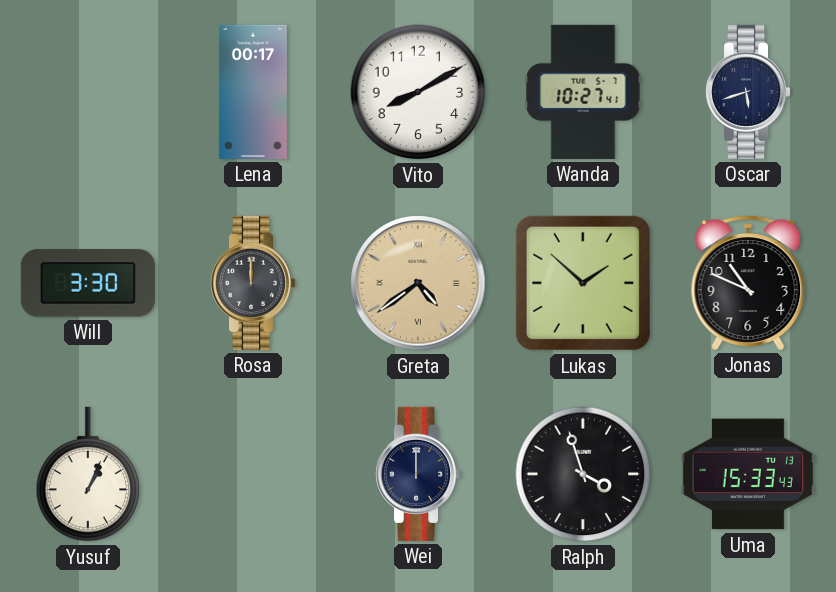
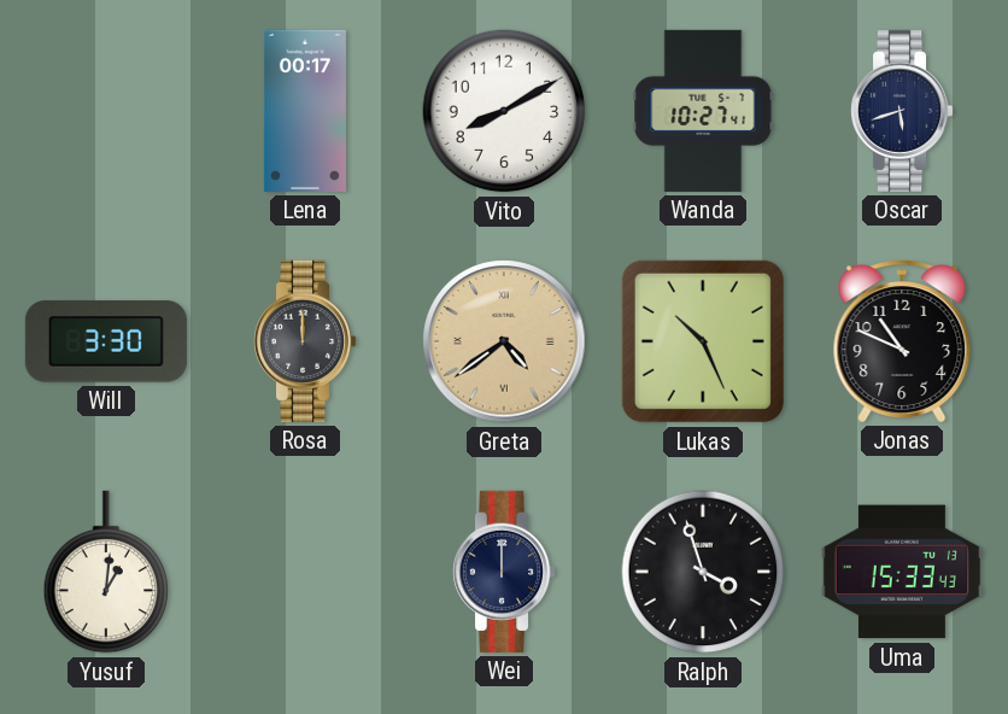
Lukas: 1:52 -> 10:26 (703, 341)
Yusuf: 1:04 -> 1:01 (106, 572)
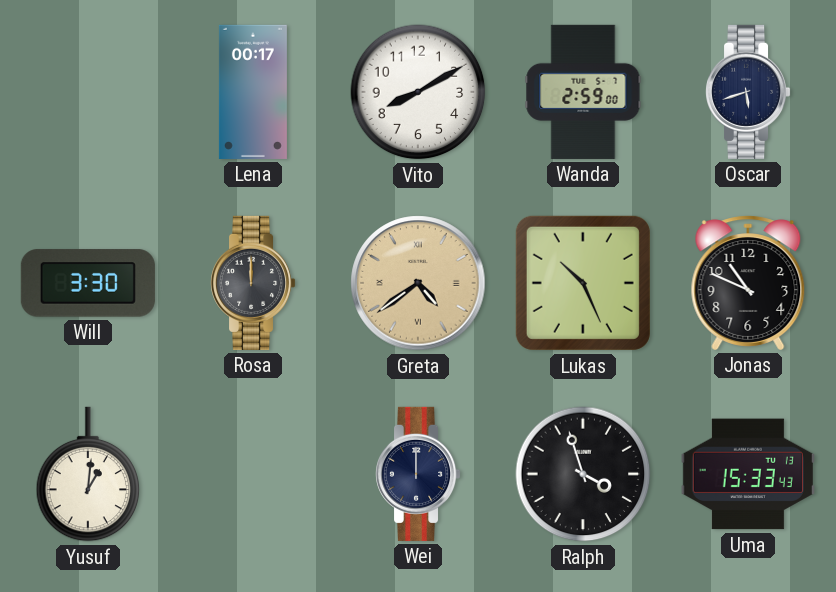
Wanda: 10:27 -> 2:59 (583, 92)
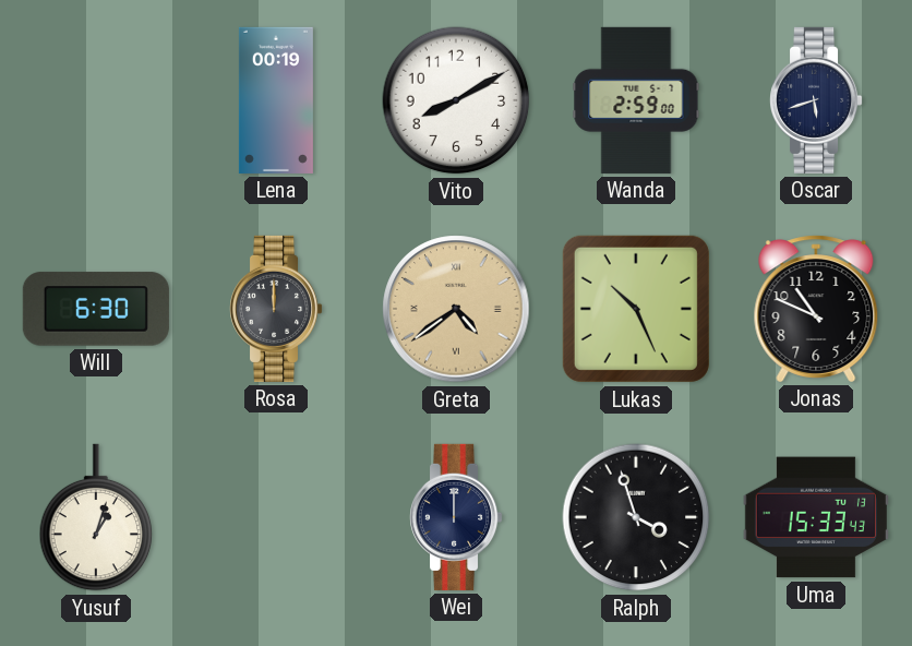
Lena: 00:17 -> 00:19 (276, 100)
Will: 3:30 -> 6:30 (96, 309)
Yusuf: 1:01 -> 1:03 (96, 517)
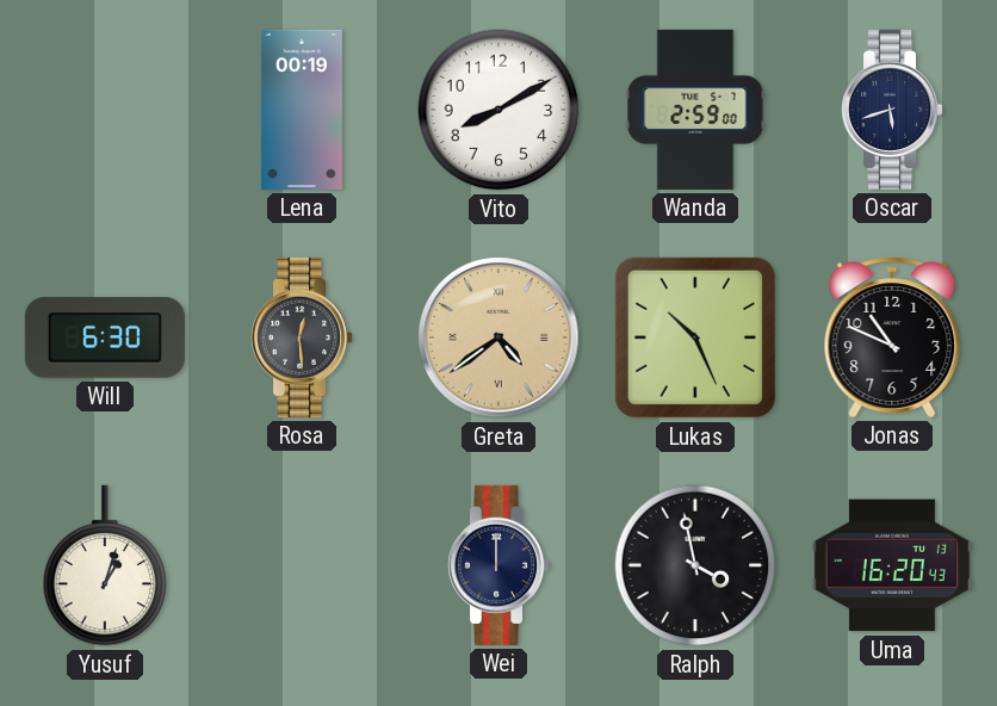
Rosa: 12:00 -> 12:29 (303, 337)
Ralph: 3:57 -> 3:58 (695, 565)
Uma: 15:33 -> 16:20 (892, 565)
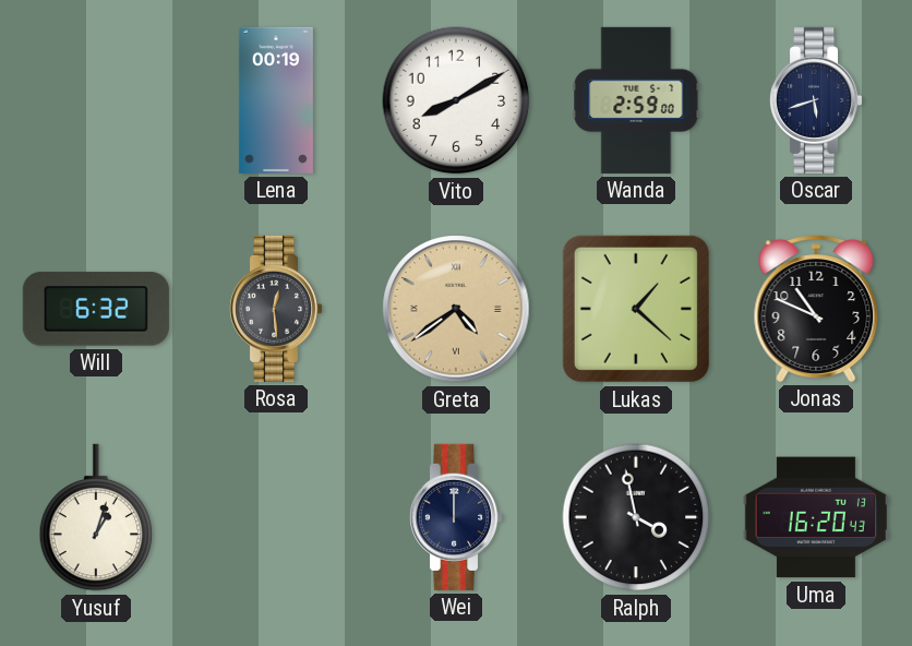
Will: 6:30 -> 6:32 (96, 309)
Lukas: 10:26 -> 1:22 (636, 309)
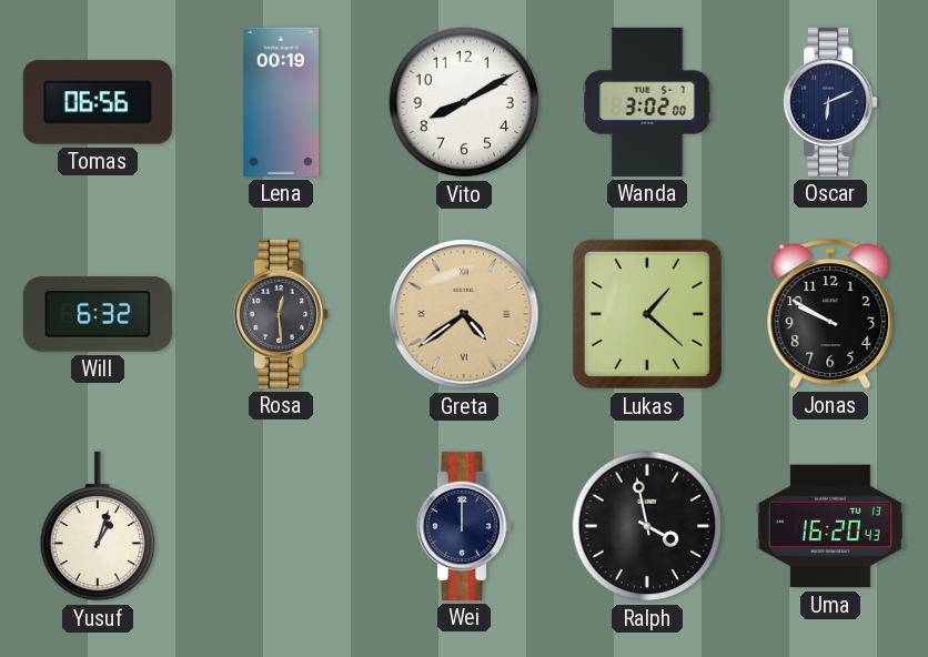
Tomas: none -> 06:56 (98, 102)
Wanda: 2:59 -> 3:02 (647, 102)
Oscar: 5:42 -> 6:11 (831, 102)
Jonas: 10:49 -> 9:50 (830, 314)
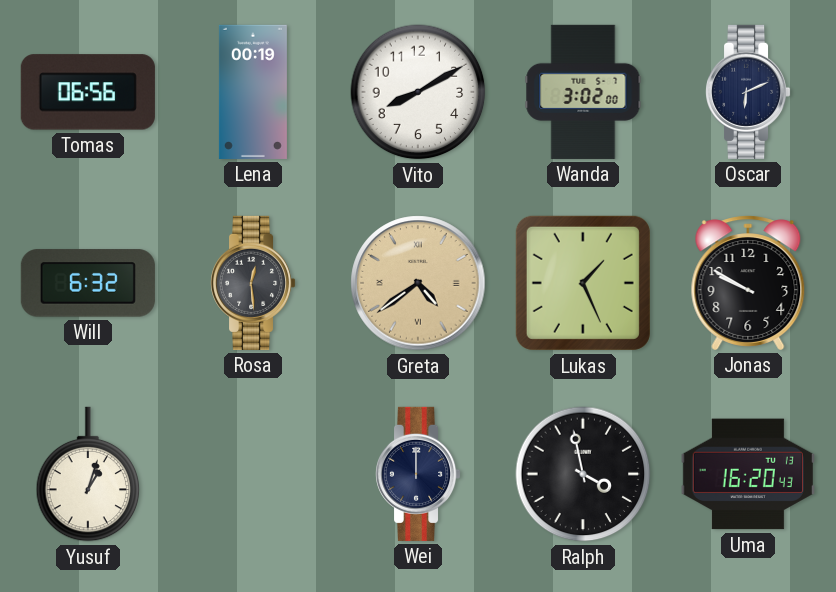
Lukas: 1:22 -> 1:26 (583, 283)
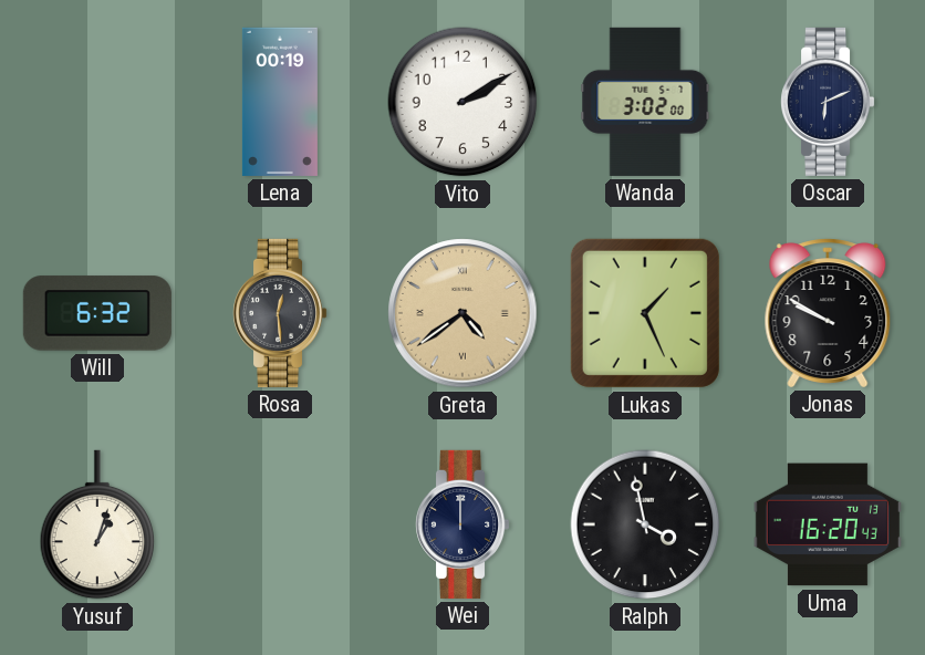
Tomas: 06:56 -> none (88, 92)
Vito: 8:10 -> 2:10 (462, 102)
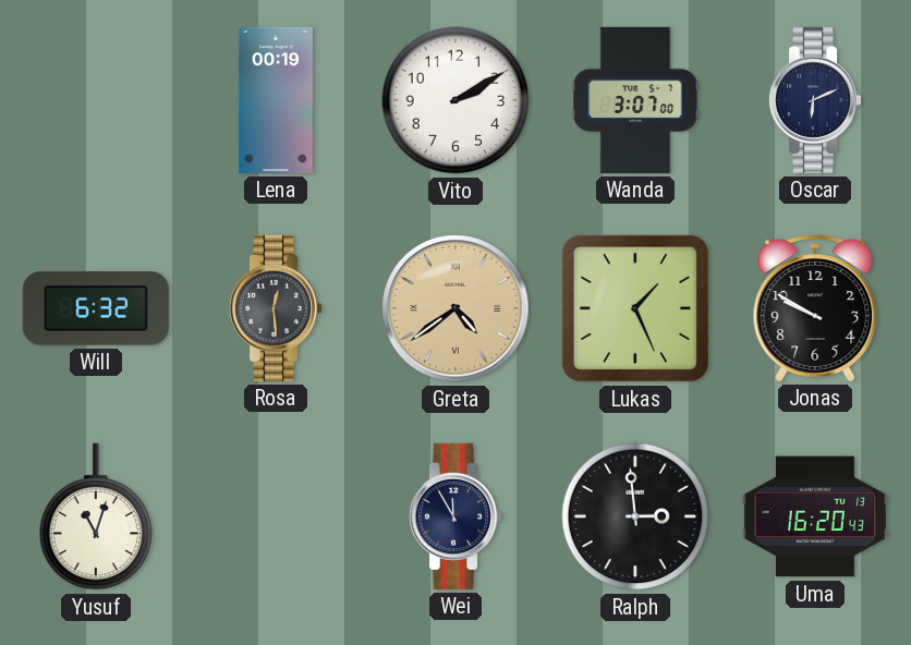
Wanda: 3:02 -> 3:07 (635, 100)
Yusuf: 1:03 -> 11:03 (96, 516)
Wei: 12:00 -> 11:55 (457, 516)
Ralph: 3:58 -> 2:59 (635, 516)
